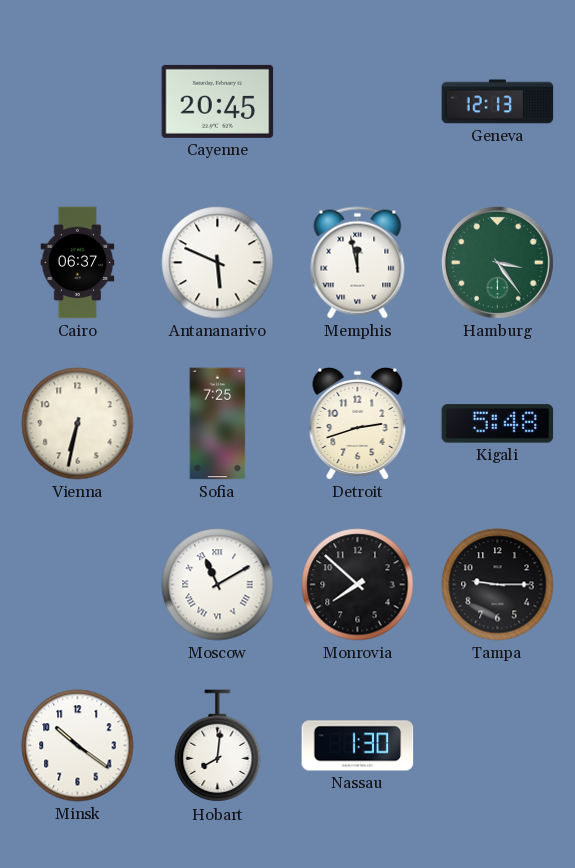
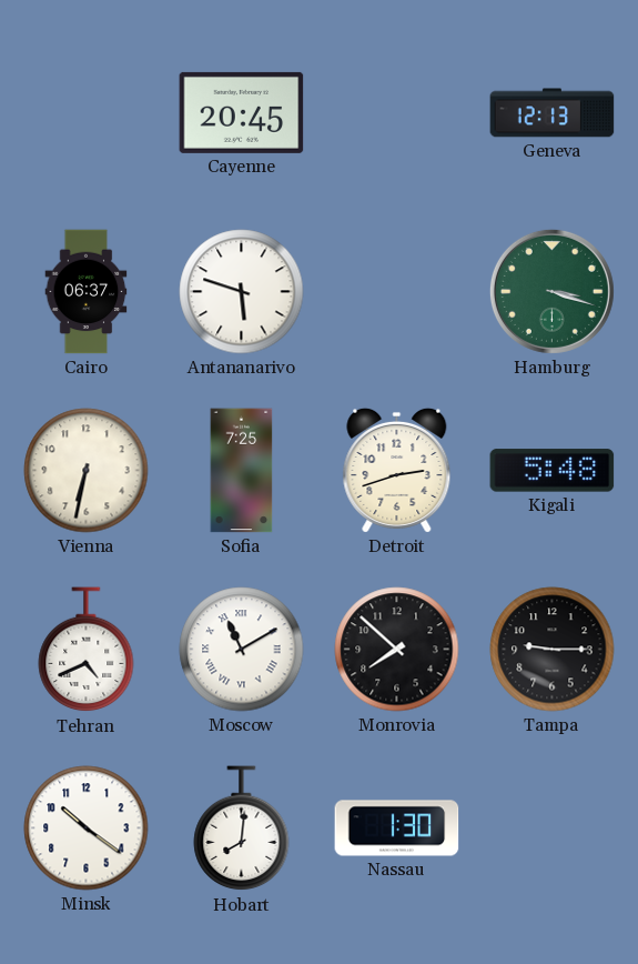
Antananarivo: 5:49 -> 5:48 (242, 292)
Memphis: 11:58 -> none (358, 263)
Hamburg: 3:24 -> 3:18 (551, 291)
Tehran: none -> 4:41 (87, 650)
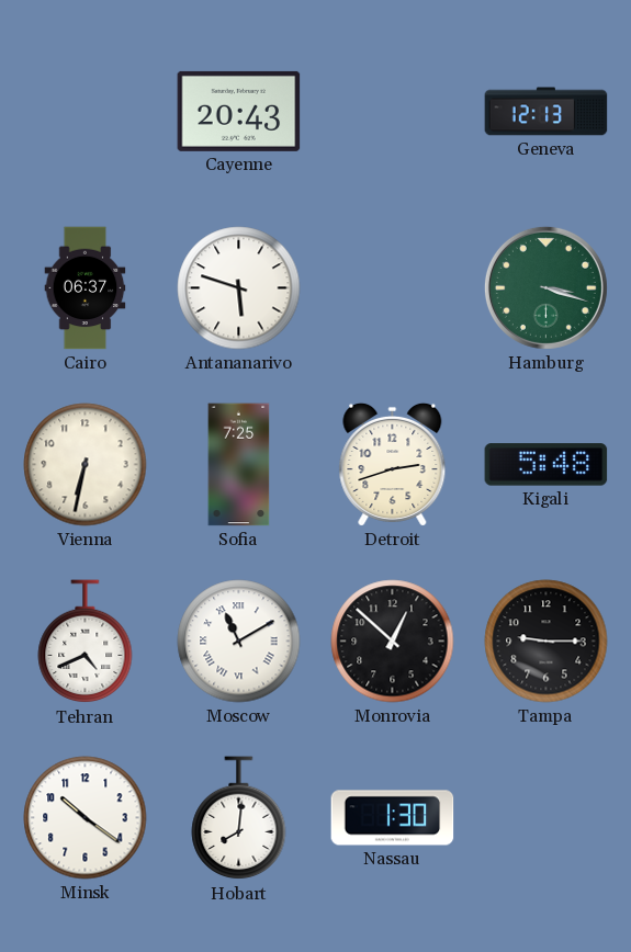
Cayenne: 20:45 -> 20:43 (239, 111)
Monrovia: 7:52 -> 12:52 (393, 642)
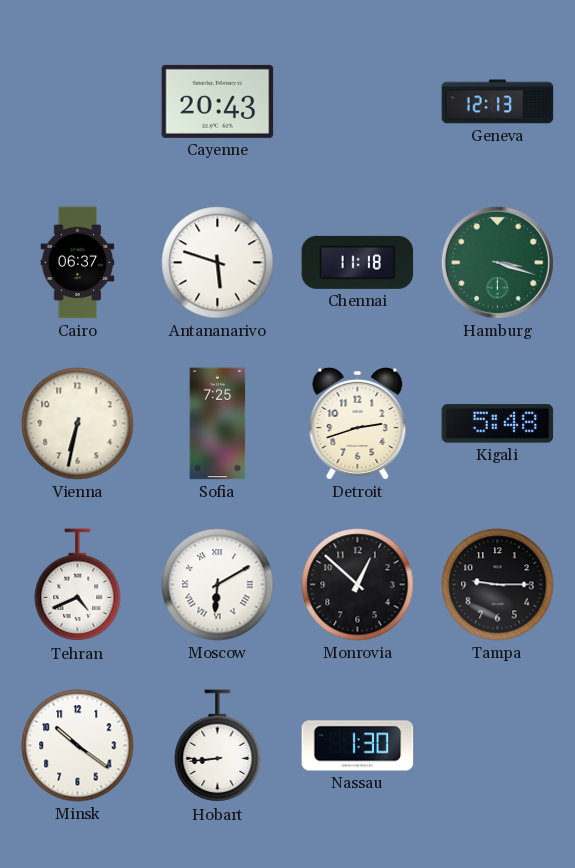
Chennai: none -> 11:18 (358, 262)
Moscow: 11:10 -> 6:10 (218, 585)
Hobart: 8:01 -> 8:44 (218, 746)
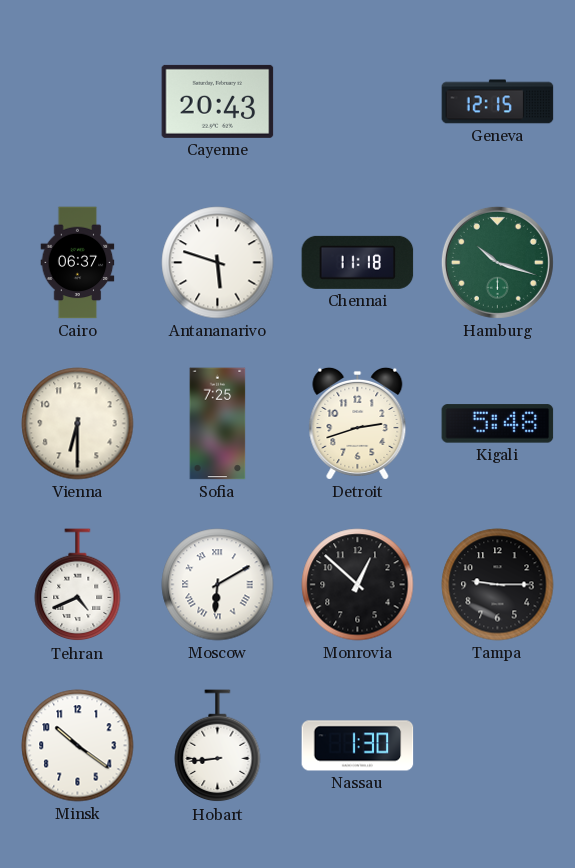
Geneva: 12:13 -> 12:15 (498, 102)
Hamburg: 3:18 -> 10:18 (497, 262)
Vienna: 6:32 -> 6:30 (78, 424)
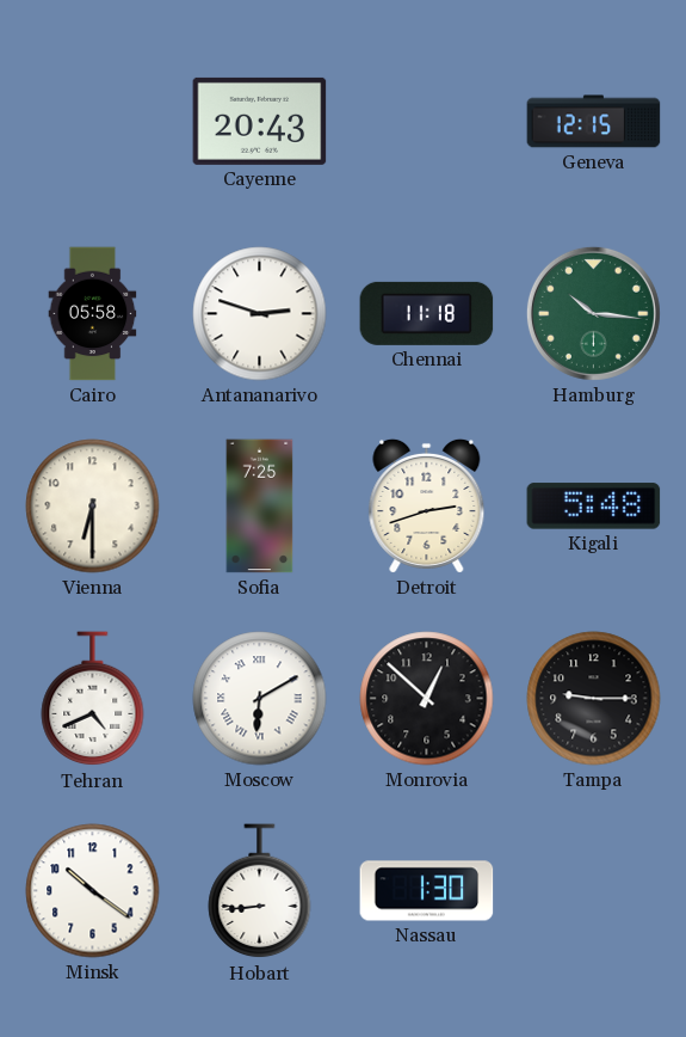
Cairo: 06:37 -> 05:58 (93, 314)
Antananarivo: 5:48 -> 2:48 (260, 314)
Hamburg: 10:18 -> 10:16 (593, 313)
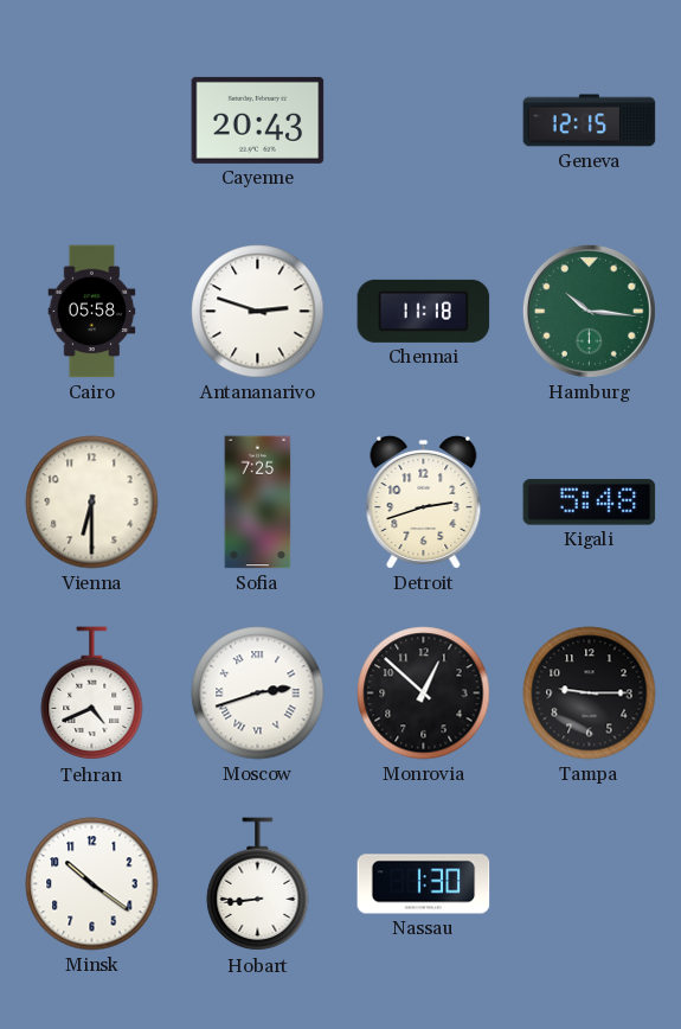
Moscow: 6:10 -> 2:42 (258, 694)
